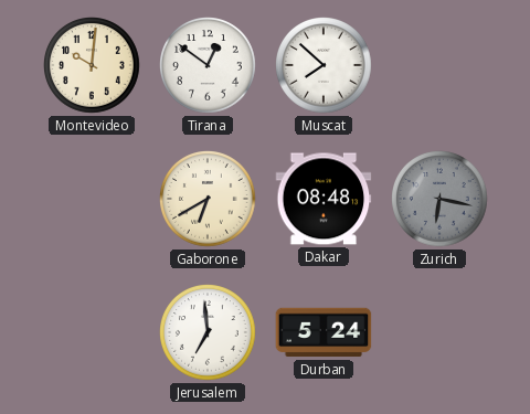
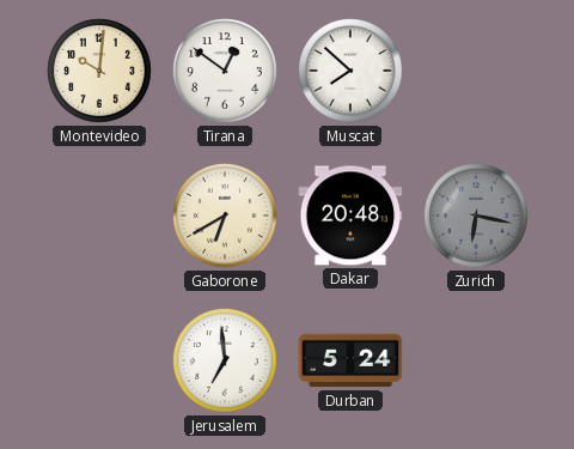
Dakar: 08:48 -> 20:48 (350, 216)
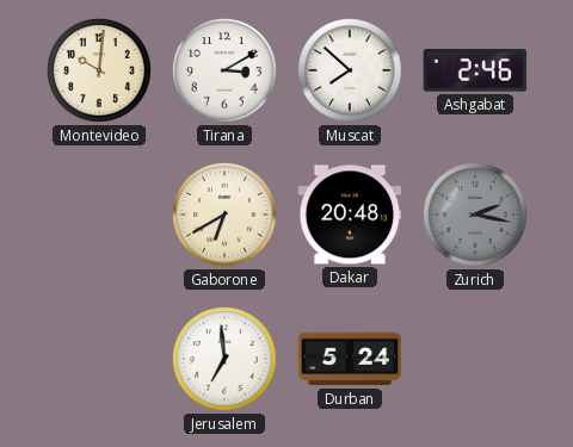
Tirana: 12:51 -> 3:10 (226, 72)
Ashgabat: none -> 2:46 (475, 70)
Zurich: 6:17 -> 2:17 (476, 216)
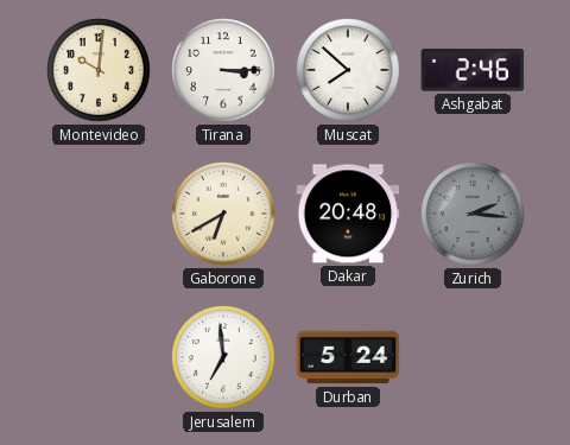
Tirana: 3:10 -> 3:15 (224, 71)
Zurich: 2:17 -> 2:16 (474, 215)
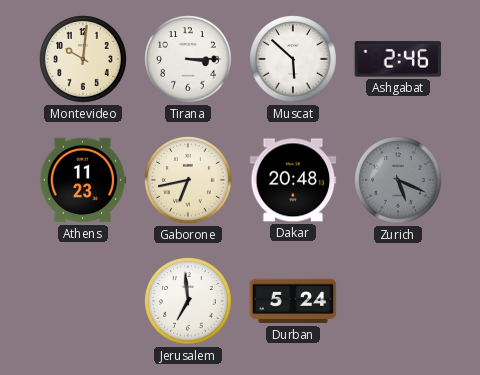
Muscat: 7:52 -> 5:52 (294, 60)
Athens: none -> 11:23 (83, 180)
Gaborone: 6:40 -> 6:43 (189, 181)
Zurich: 2:16 -> 5:19 (399, 181)
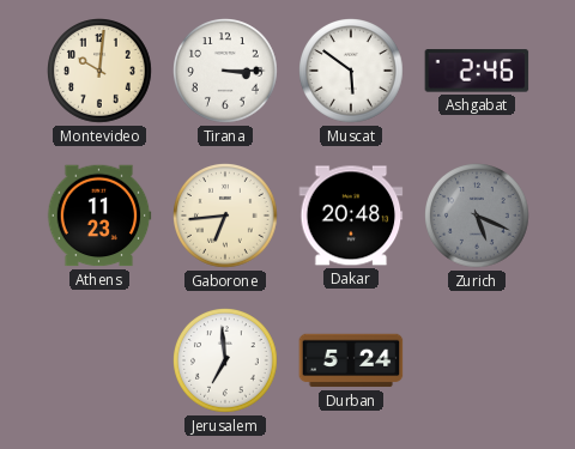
Muscat: 5:52 -> 5:51 (352, 72)
Gaborone: 6:43 -> 6:44 (226, 217)
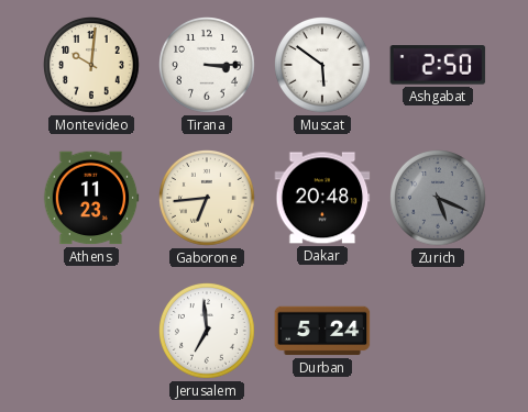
Ashgabat: 2:46 -> 2:50 (438, 65)
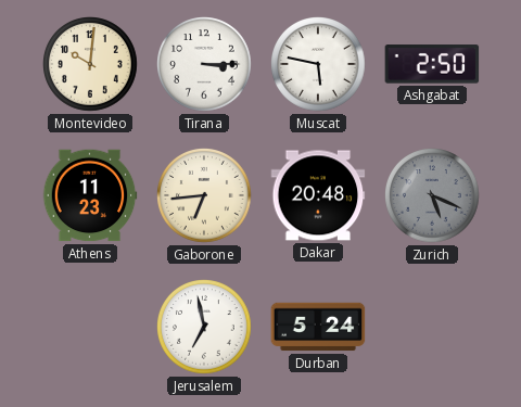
Muscat: 5:51 -> 5:47 (319, 65)
Jerusalem: 6:59 -> 6:58 (205, 328)
